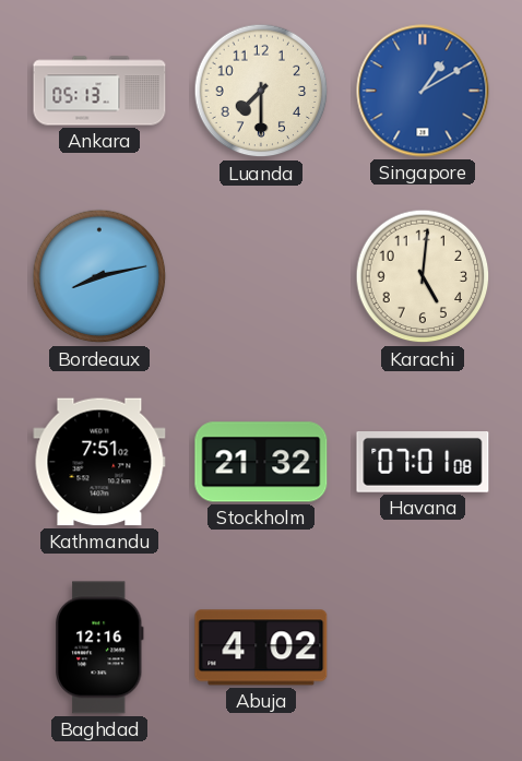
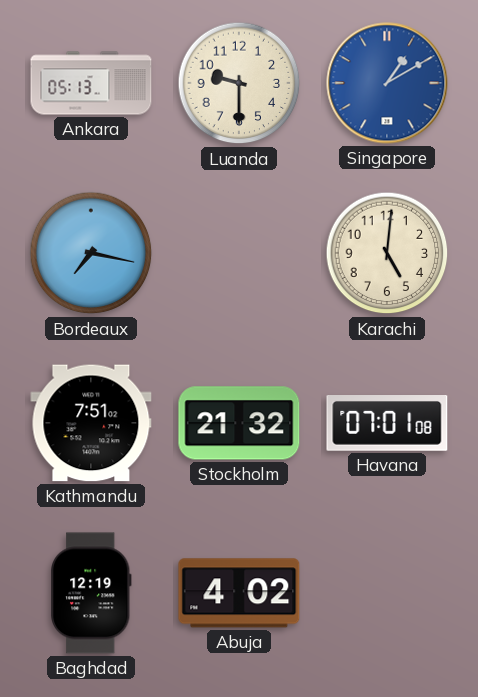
Luanda: 7:30 -> 9:30 (239, 83)
Bordeaux: 8:13 -> 7:17 (91, 253)
Baghdad: 12:16 -> 12:19 (92, 593)
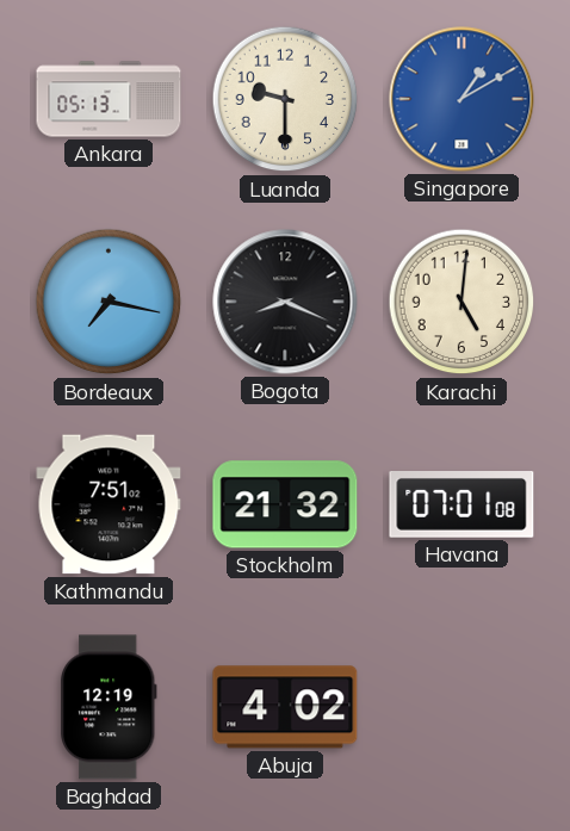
Bogota: none -> 8:19 (285, 302)
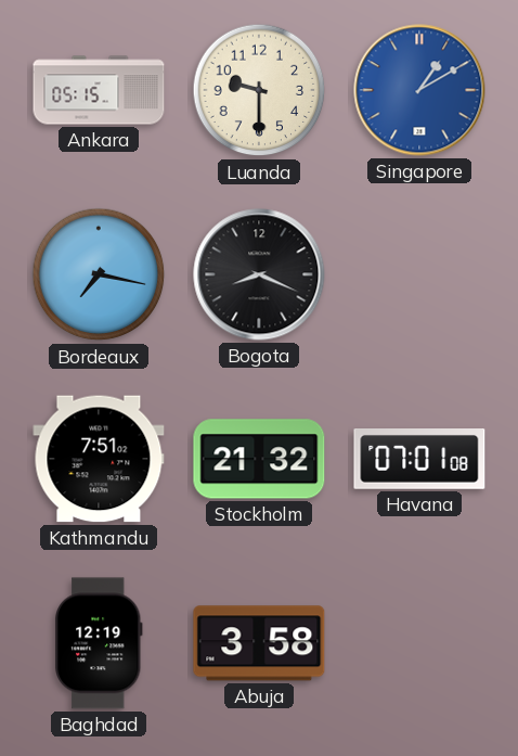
Ankara: 05:13 -> 05:15 (99, 90)
Karachi: 5:01 -> none (461, 302)
Abuja: 4:02 -> 3:58 (259, 643)
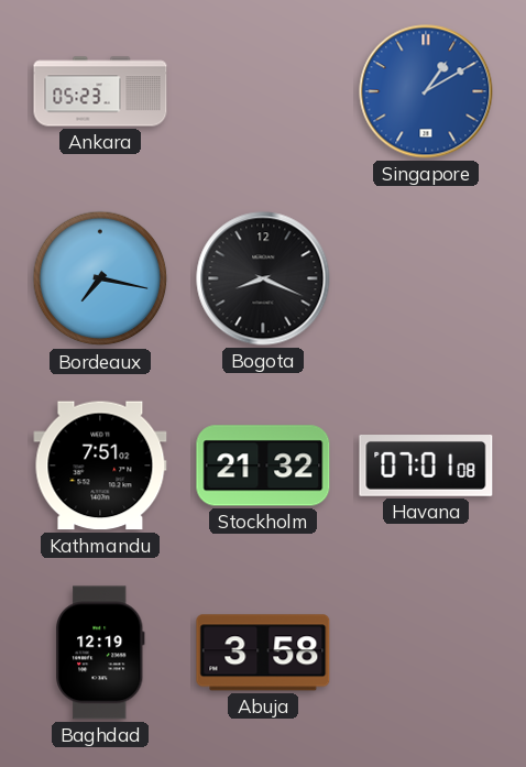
Ankara: 05:15 -> 05:23 (100, 91)
Luanda: 9:30 -> none (259, 90)
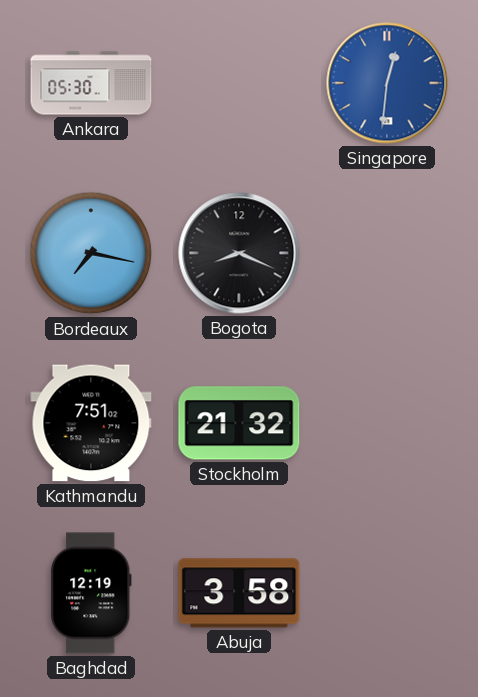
Ankara: 05:23 -> 05:30 (91, 83)
Singapore: 1:10 -> 12:31 (387, 83)
Havana: 07:01 -> none (426, 467)
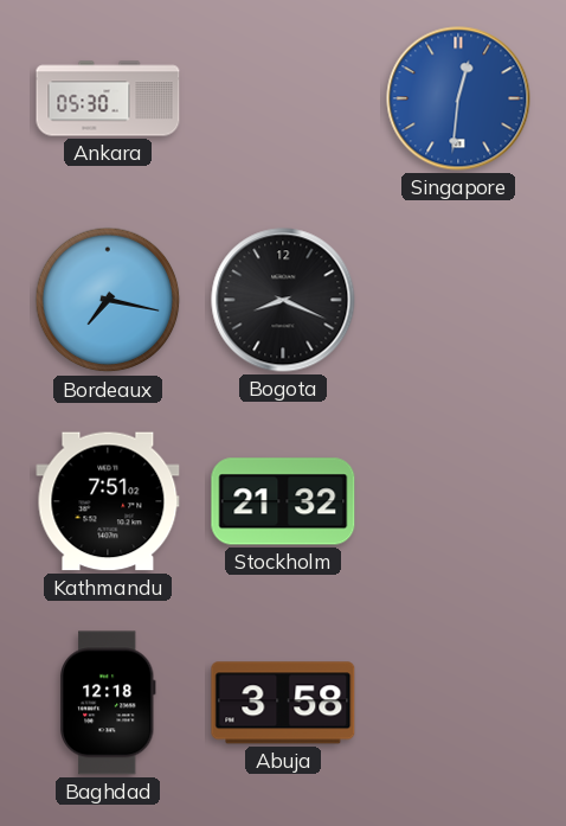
Baghdad: 12:19 -> 12:18 (109, 703)
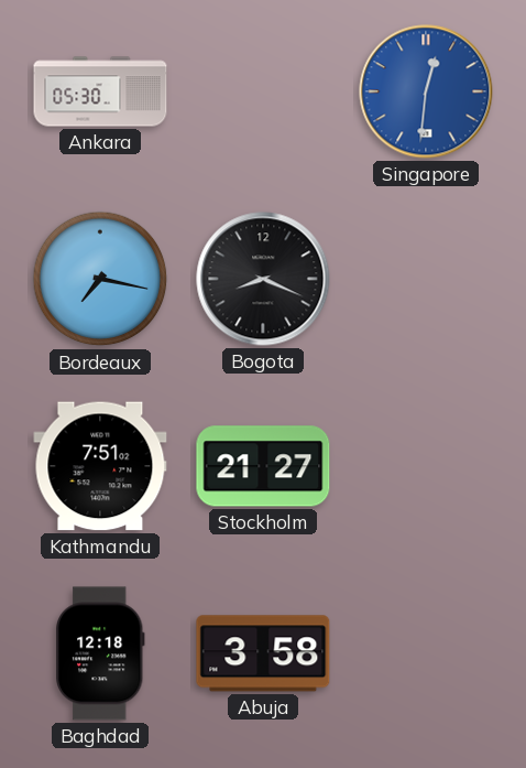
Stockholm: 21:32 -> 21:27 (263, 466)
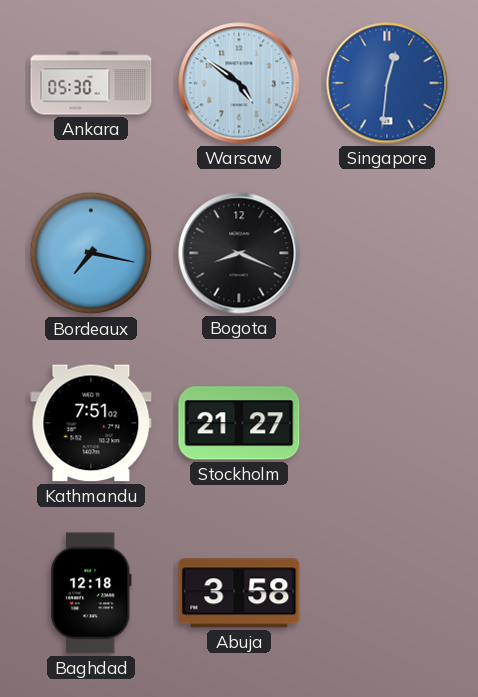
Warsaw: none -> 4:51 (239, 83)
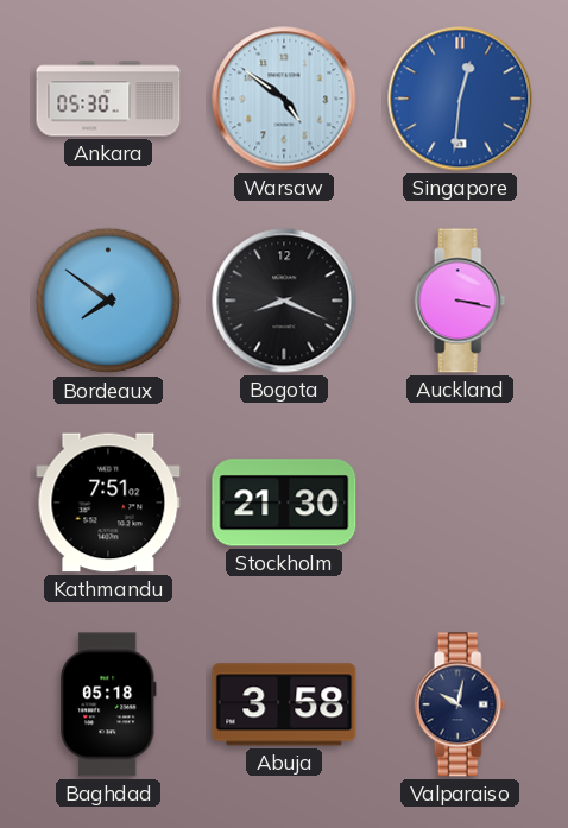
Bordeaux: 7:17 -> 7:51 (108, 301)
Auckland: none -> 3:17 (460, 301)
Stockholm: 21:27 -> 21:30 (284, 503)
Baghdad: 12:18 -> 05:18 (109, 704)
Valparaiso: none -> 10:02 (460, 704)
